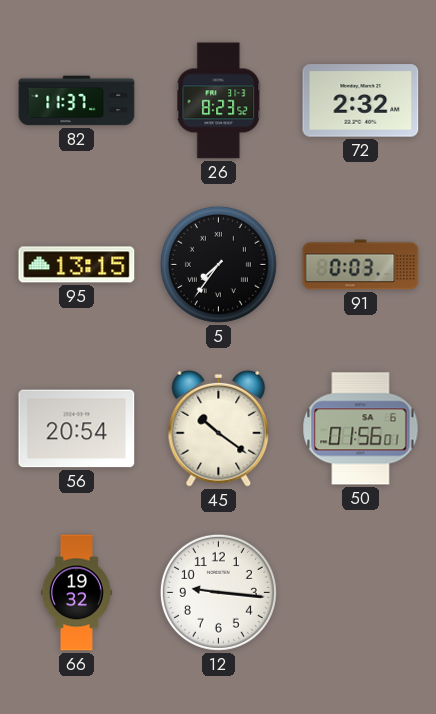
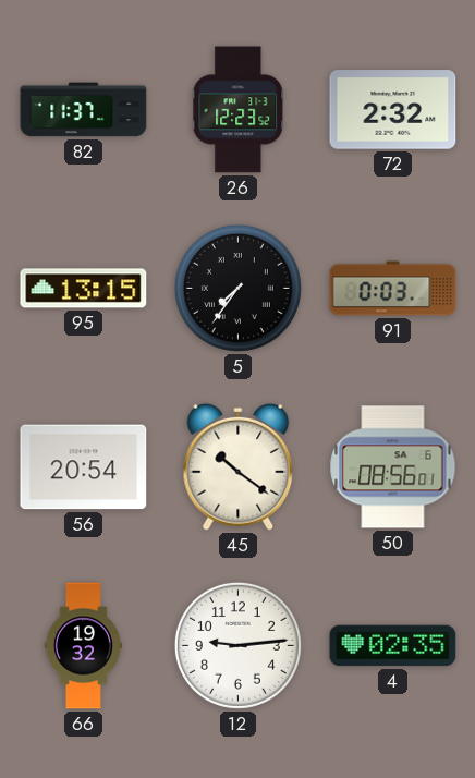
26: 8:23 -> 12:23 (239, 110)
50: 01:56 -> 08:56 (393, 467)
12: 9:16 -> 9:14 (237, 645)
4: none -> 02:35 (393, 646)
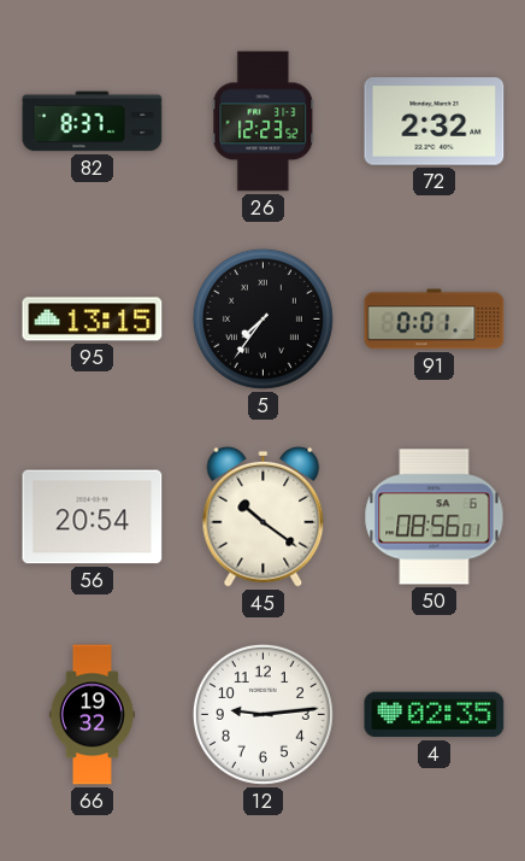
82: 11:37 -> 8:37 (93, 122)
91: 0:03 -> 0:01 (435, 320)
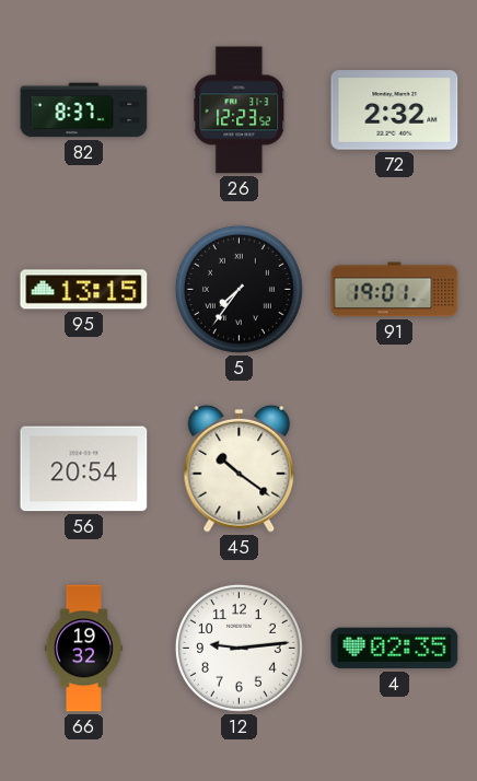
91: 0:01 -> 19:01 (395, 290)
50: 08:56 -> none (435, 517)
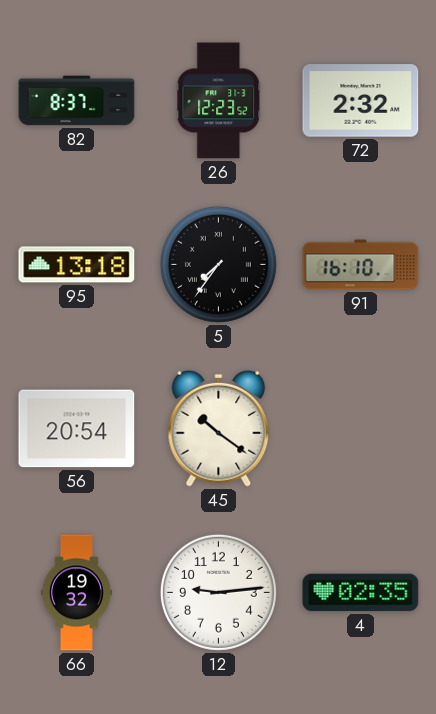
95: 13:15 -> 13:18 (77, 265)
91: 19:01 -> 16:10 (361, 265)
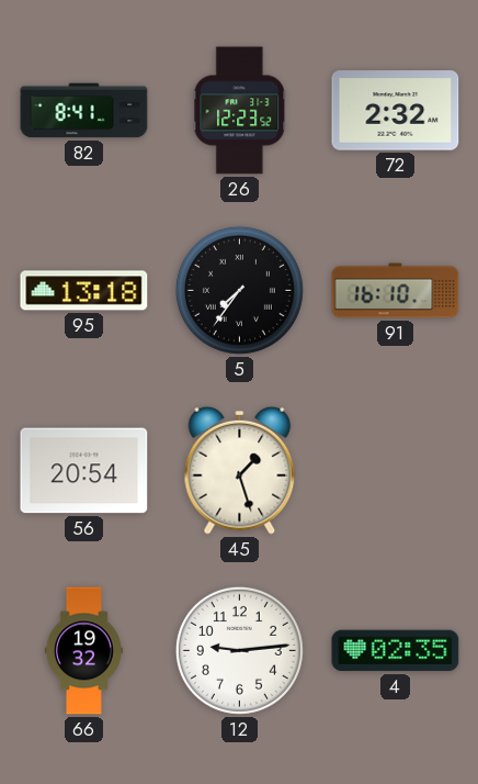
82: 8:37 -> 8:41 (84, 111)
45: 10:21 -> 1:27 (240, 470)
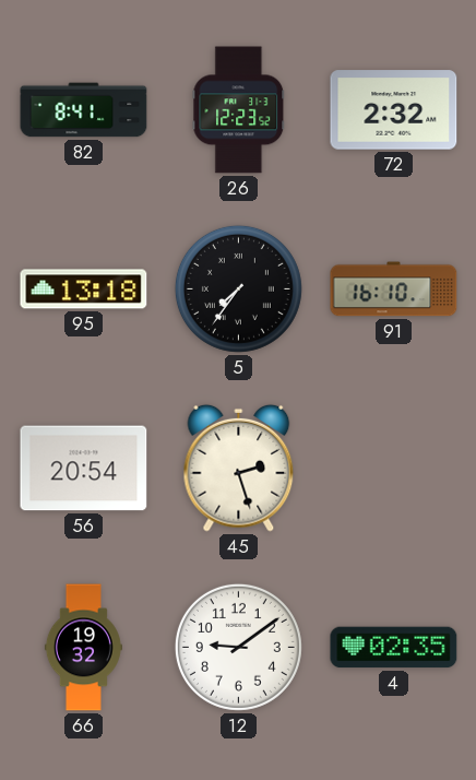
45: 1:27 -> 2:27 (239, 468)
12: 9:14 -> 9:09 (238, 647)
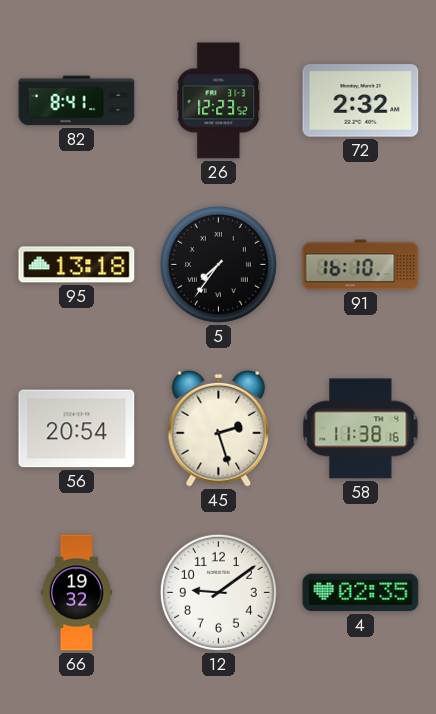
58: none -> 11:38 (361, 429)
